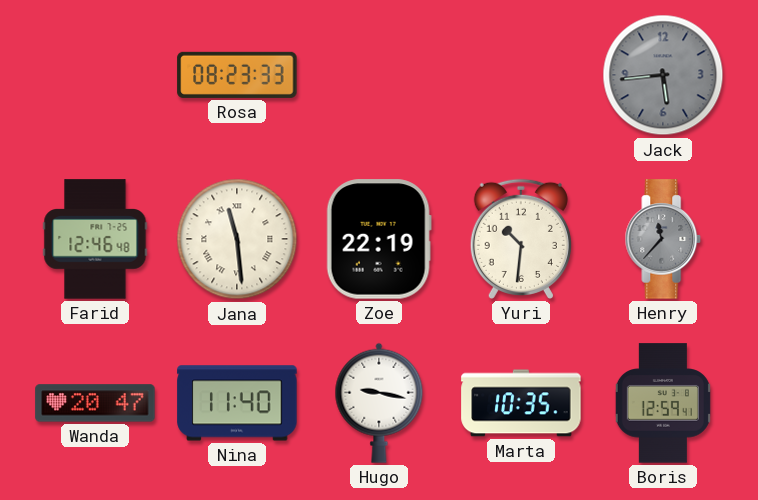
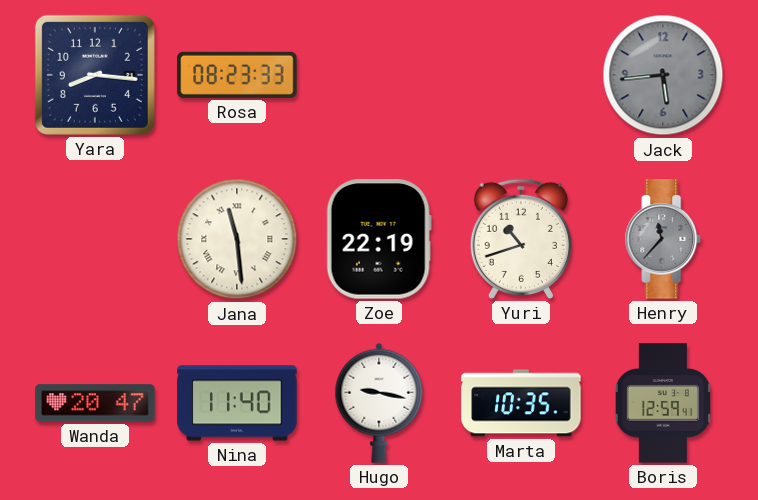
Yara: none -> 8:16 (95, 75)
Farid: 12:46 -> none (95, 239)
Yuri: 10:31 -> 10:42 (521, 239)
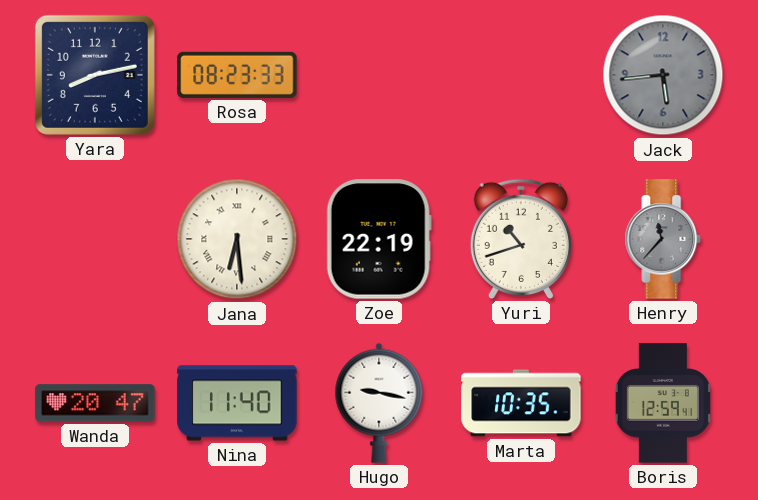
Yara: 8:16 -> 8:13 (95, 75)
Jana: 11:29 -> 6:29 (237, 239)
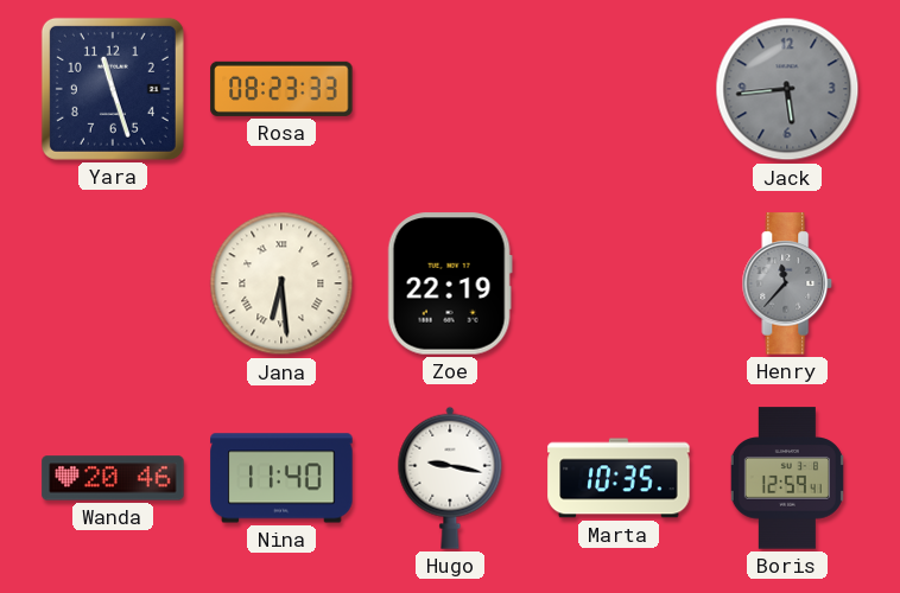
Yara: 8:13 -> 11:27 (113, 89)
Yuri: 10:42 -> none (521, 239)
Wanda: 20:47 -> 20:46 (113, 478)
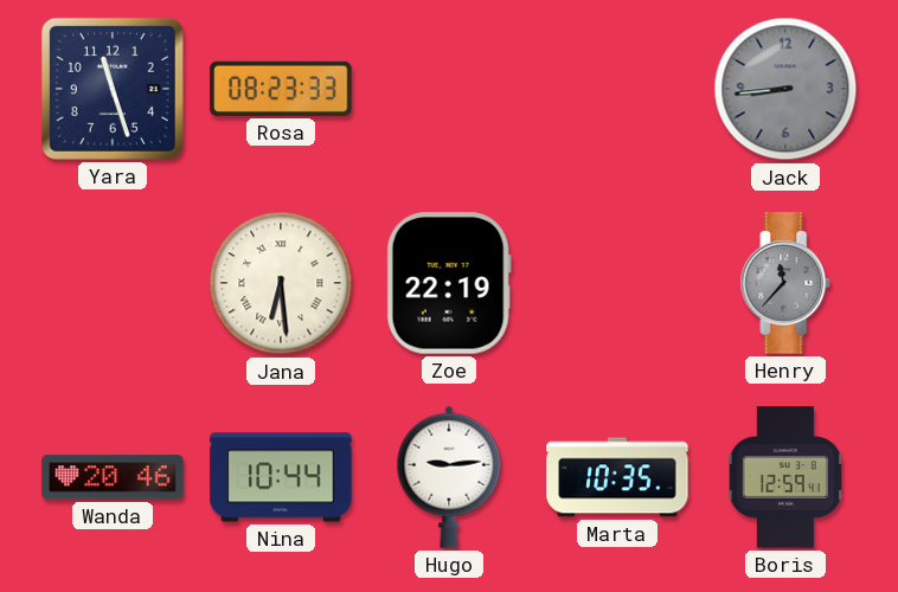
Jack: 5:44 -> 8:44 (785, 89)
Nina: 11:40 -> 10:44 (281, 477)
Hugo: 9:17 -> 9:14 (449, 477)
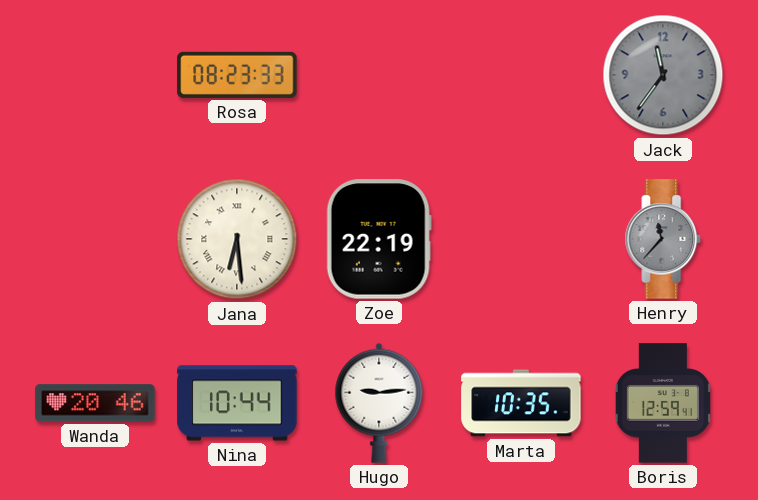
Yara: 11:27 -> none (113, 89)
Jack: 8:44 -> 11:36 (663, 75)
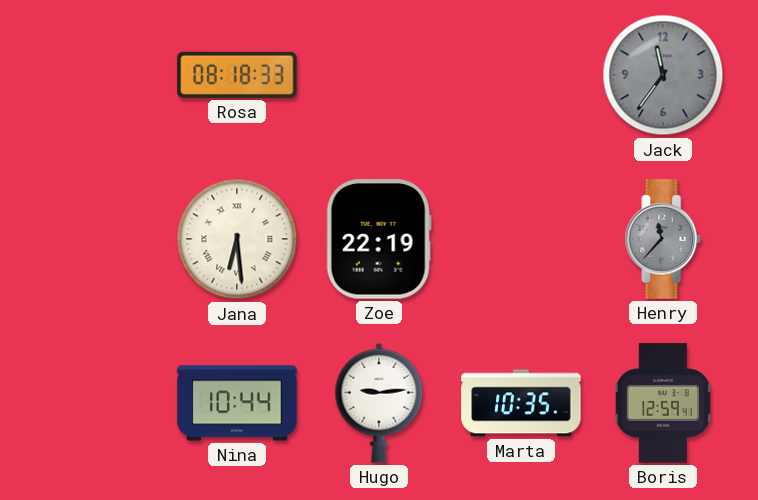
Rosa: 08:23 -> 08:18 (237, 75)
Wanda: 20:46 -> none (95, 403)
